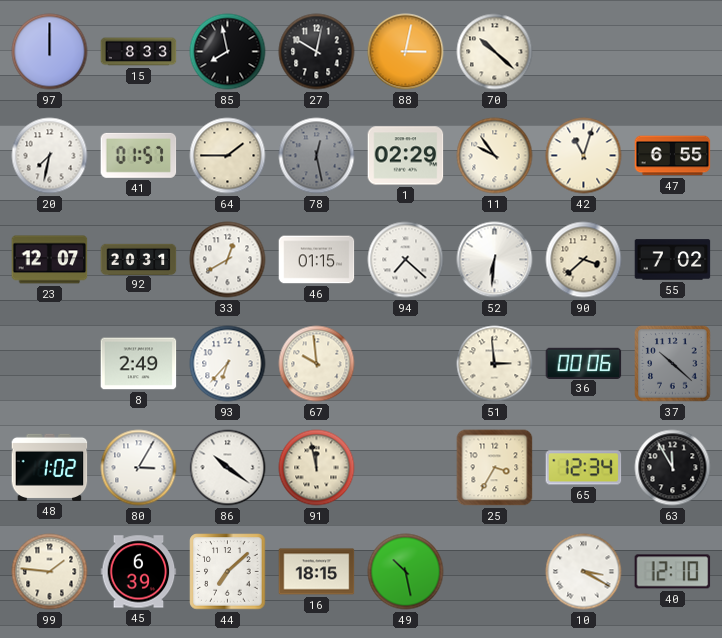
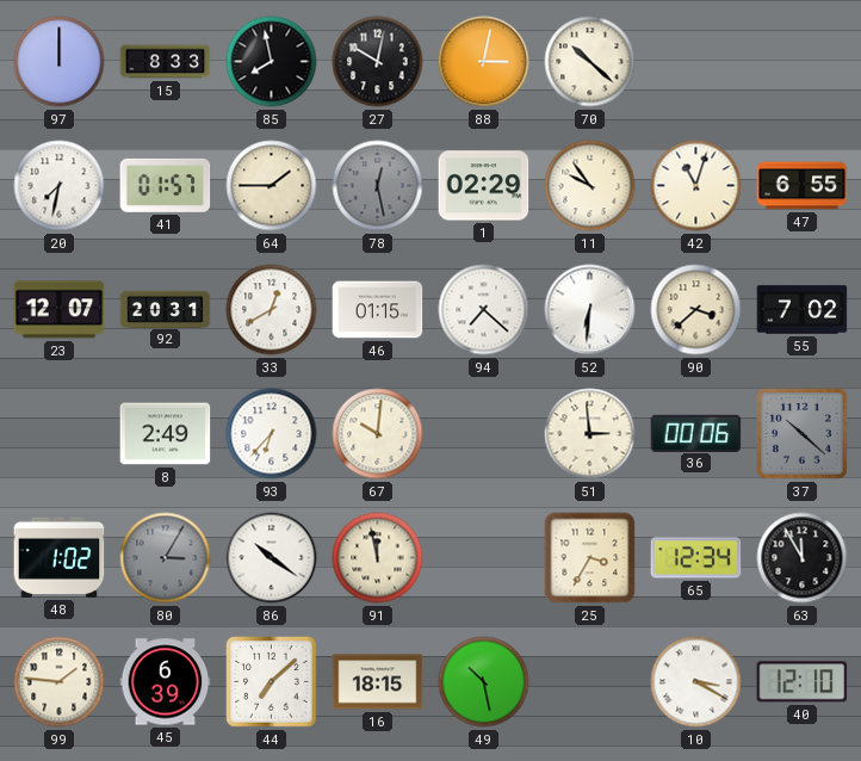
67: 9:59 -> 10:01 (378, 434)
80 dial: white -> grey (166, 558)
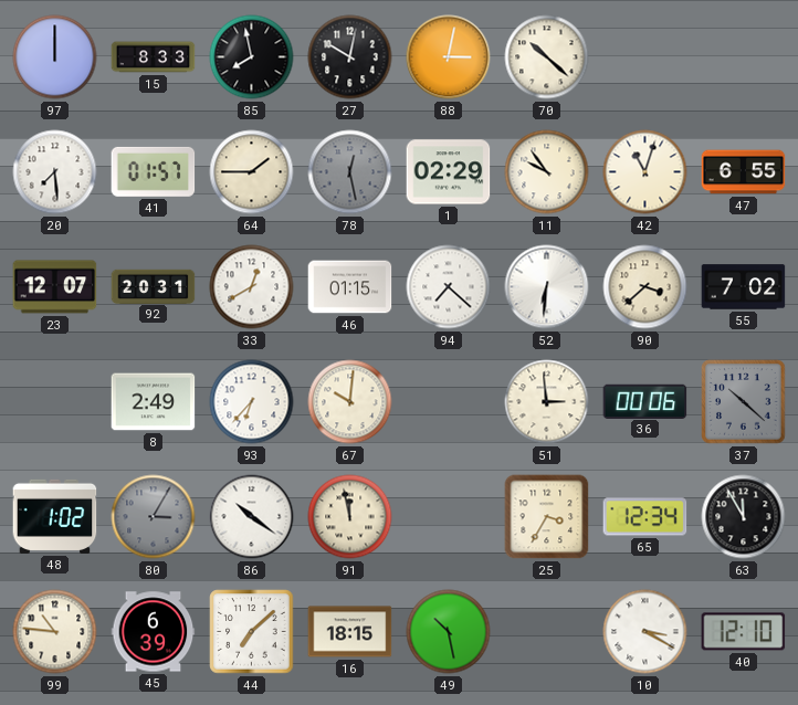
20: 7:32 -> 7:29 (55, 172)
99: 1:46 -> 10:46 (55, 632)
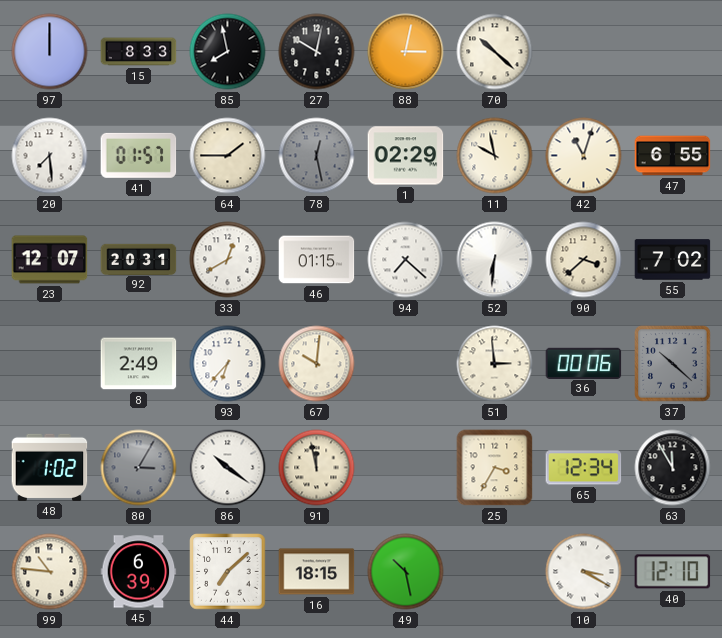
11: 9:54 -> 9:58 (495, 156)
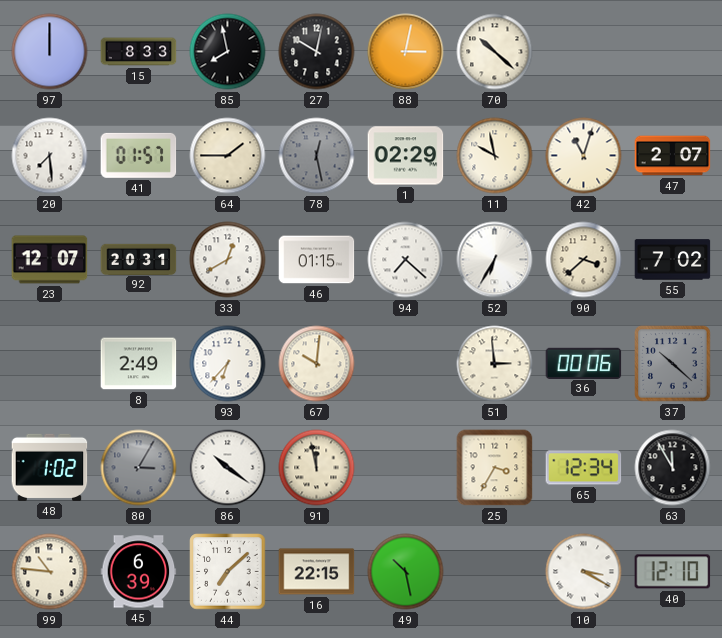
47: 6:55 -> 2:07 (673, 156)
52: 6:31 -> 6:35 (495, 260)
16: 18:15 -> 22:15 (317, 572)
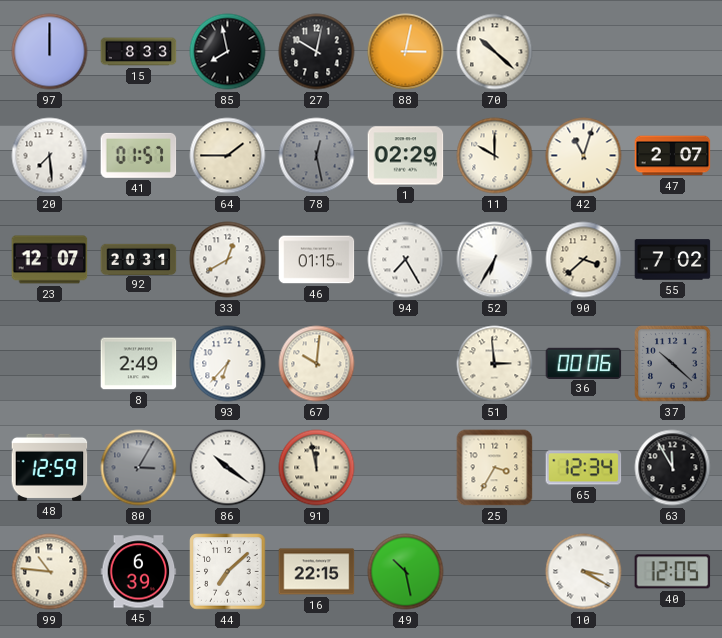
11: 9:58 -> 10:00 (495, 156)
94: 7:22 -> 7:25 (406, 260)
48: 1:02 -> 12:59 (50, 467)
40: 12:10 -> 12:05 (673, 572)
